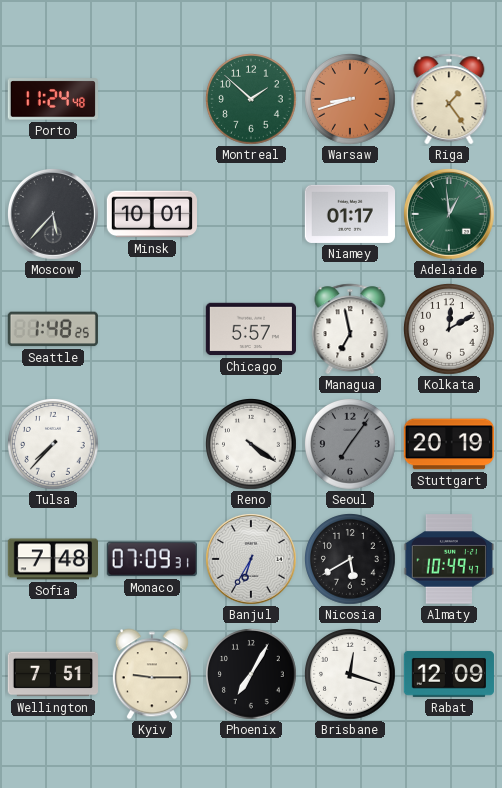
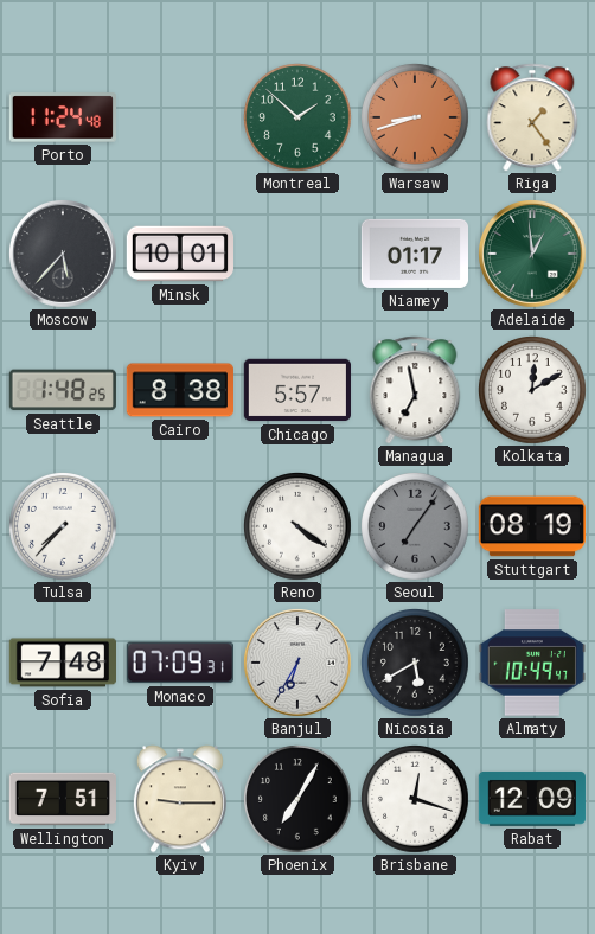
Cairo: none -> 8:38 (179, 390)
Stuttgart: 20:19 -> 08:19 (531, 526)
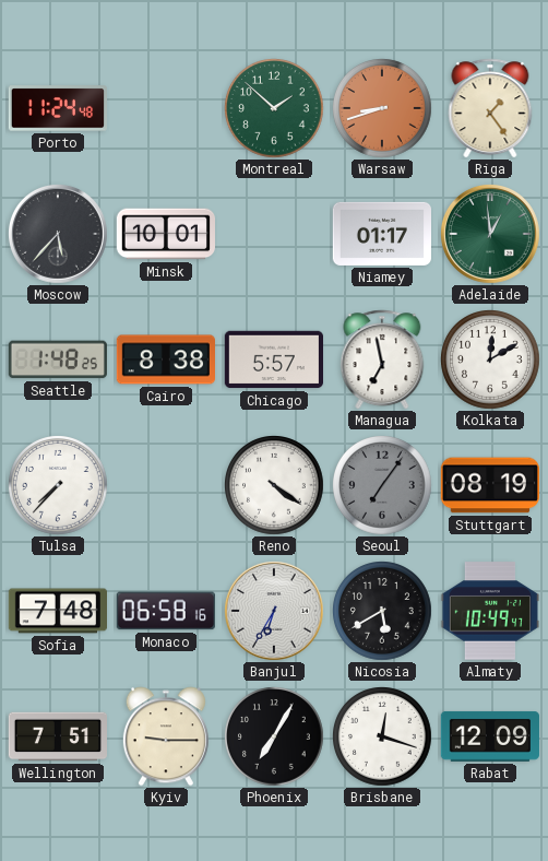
Monaco: 07:09 -> 06:58 (166, 611)
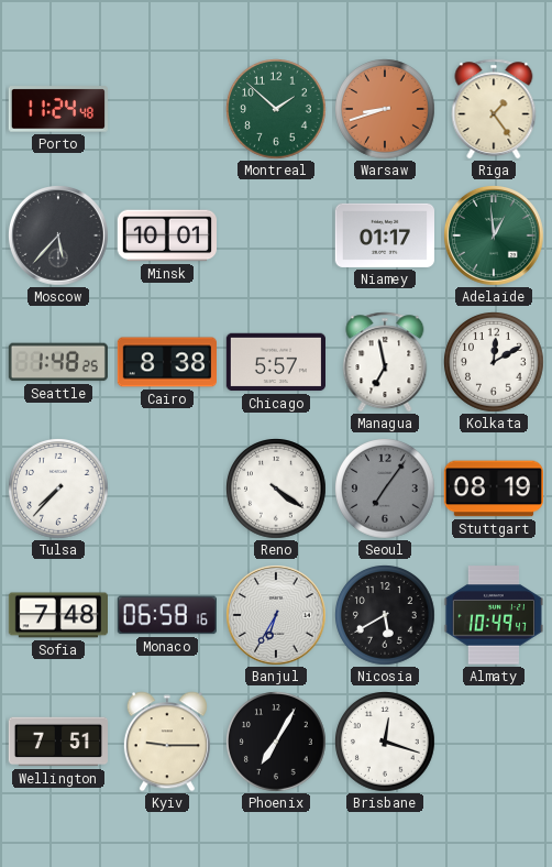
Rabat: 12:09 -> none (490, 736)
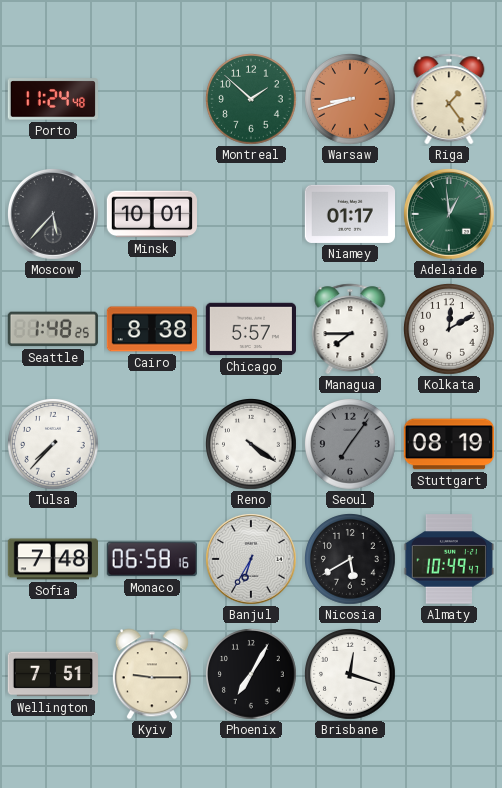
Managua: 6:58 -> 7:45 (350, 329)
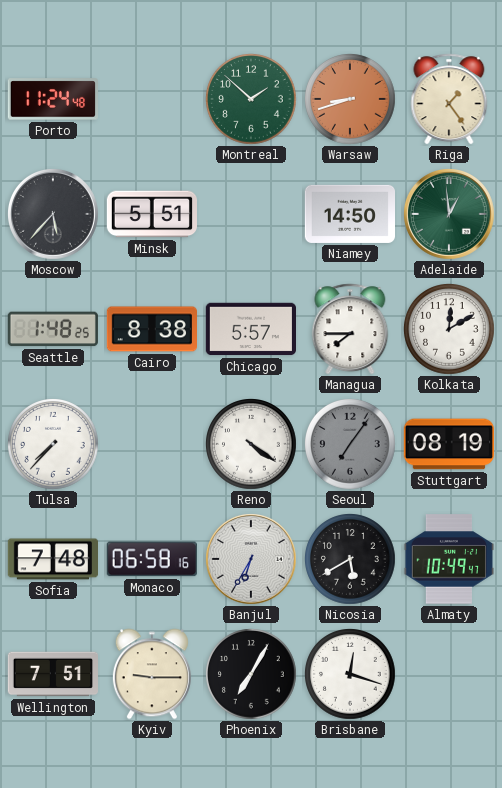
Minsk: 10:01 -> 5:51 (151, 214)
Niamey: 01:17 -> 14:50 (349, 214)
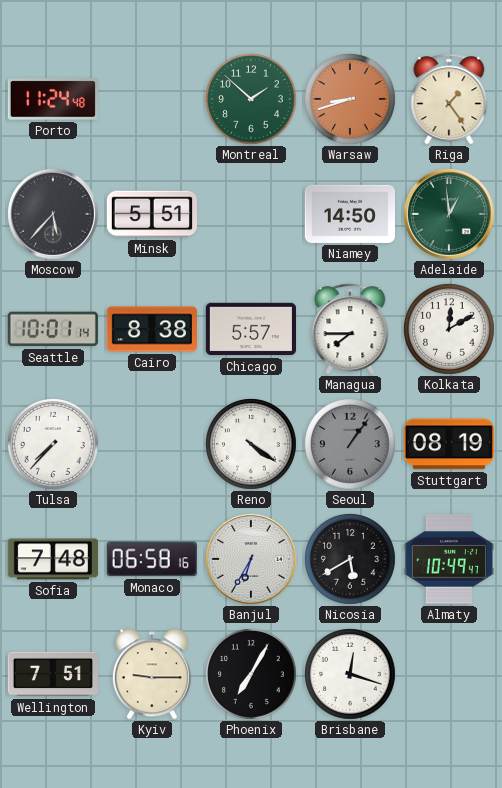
Seattle: 1:48 -> 10:01 (53, 329)
Seoul: 7:06 -> 1:06 (351, 445)
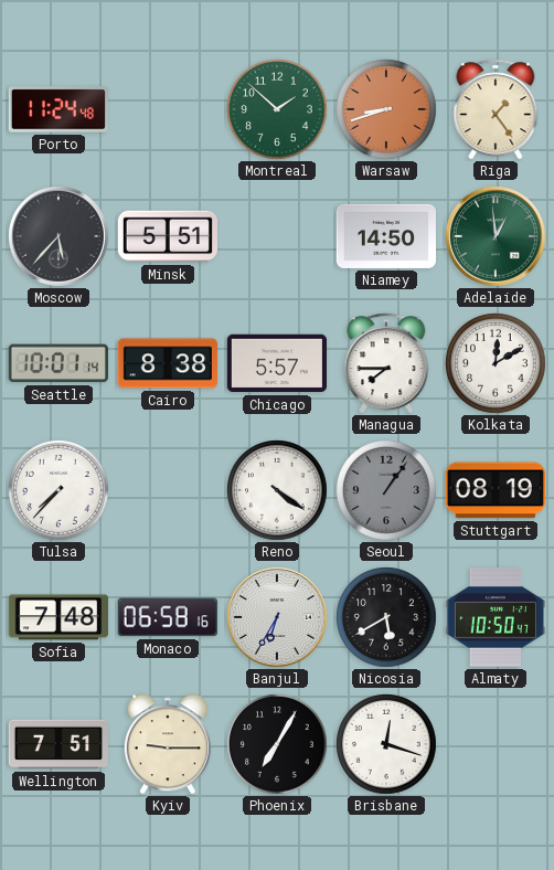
Almaty: 10:49 -> 10:50 (494, 617)
